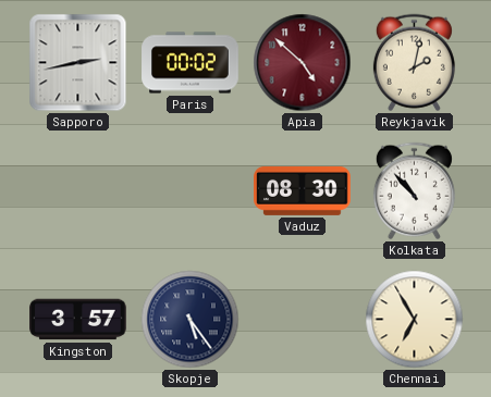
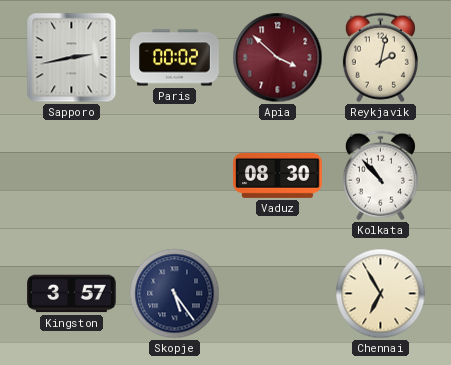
Apia: 4:52 -> 3:52 (278, 58)
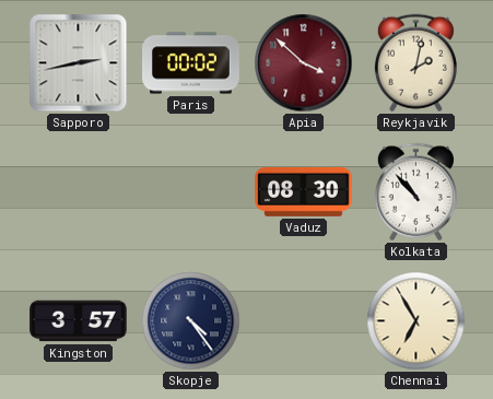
Skopje: 5:24 -> 4:24 (191, 321)
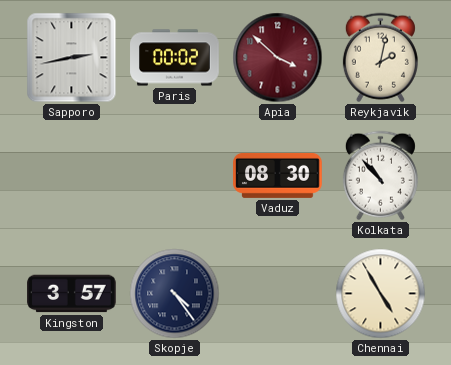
Chennai: 6:55 -> 4:55 (381, 294)
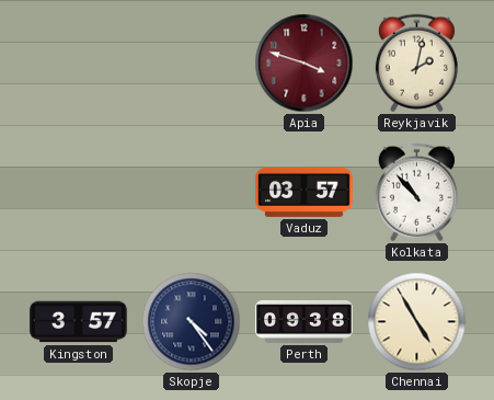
Sapporo: 2:43 -> none (72, 58)
Paris: 00:02 -> none (175, 58)
Apia: 3:52 -> 3:48 (305, 64)
Vaduz: 08:30 -> 03:57 (305, 192)
Perth: none -> 09:38 (305, 321)
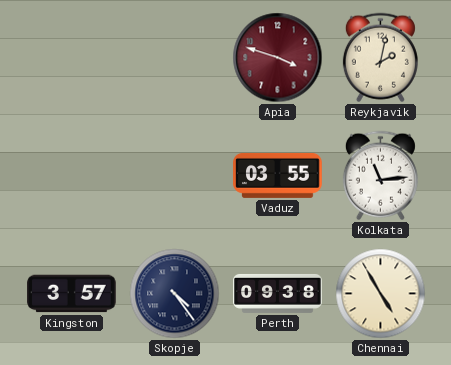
Vaduz: 03:57 -> 03:55 (278, 175)
Kolkata: 10:53 -> 11:14 (380, 176)
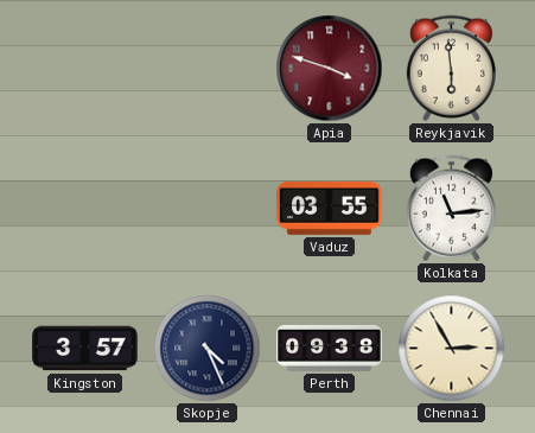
Reykjavik: 2:02 -> 5:59 (451, 69)
Skopje: 4:24 -> 4:26 (208, 349)
Chennai: 4:55 -> 2:55 (452, 349)
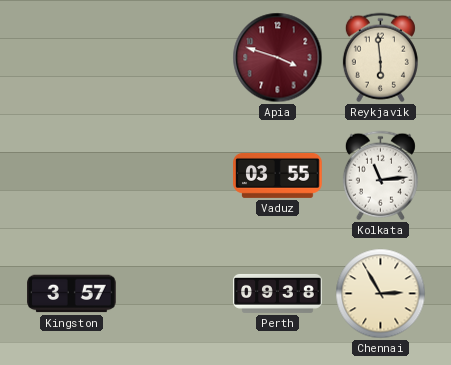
Skopje: 4:26 -> none (208, 349)
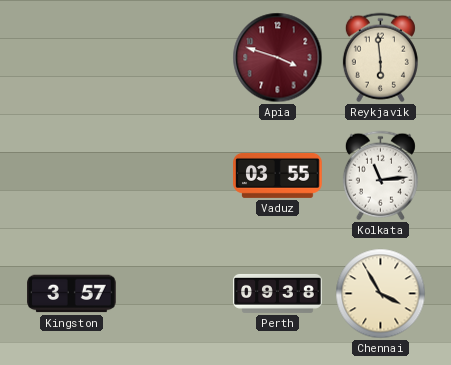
Chennai: 2:55 -> 3:55 (381, 294)
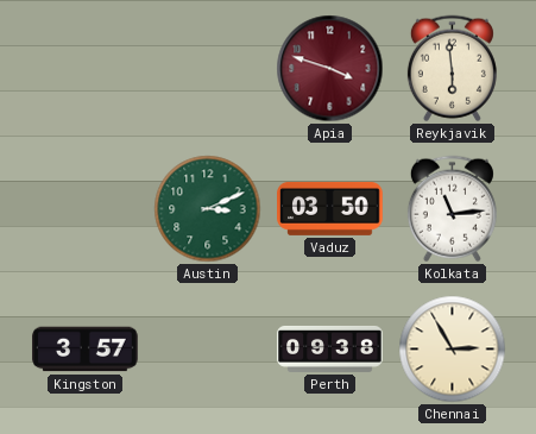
Austin: none -> 3:11 (208, 209)
Vaduz: 03:55 -> 03:50 (330, 208)
Chennai: 3:55 -> 2:55 (453, 350)
